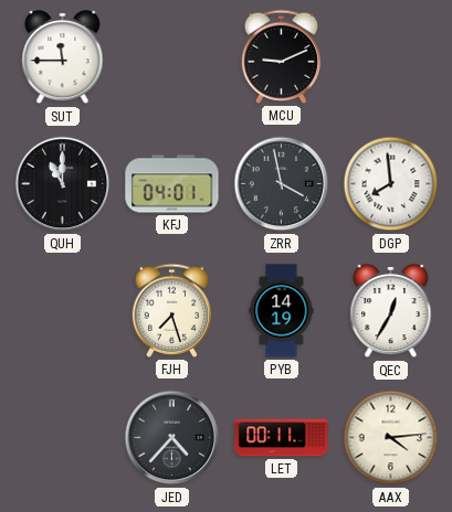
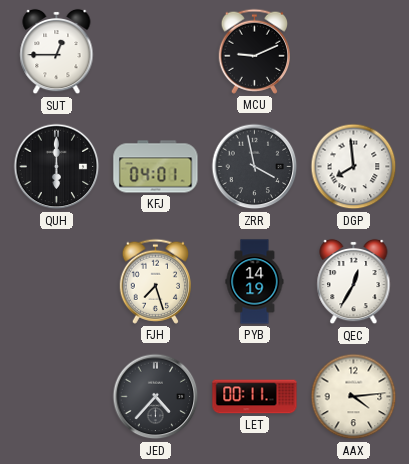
SUT: 11:45 -> 12:45 (57, 52)
QUH: 11:00 -> 6:00 (57, 167)
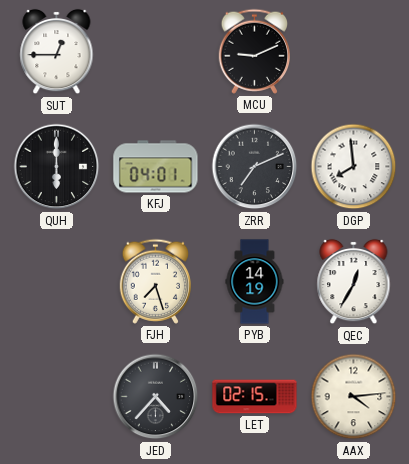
ZRR: 3:58 -> 7:11 (255, 167)
LET: 00:11 -> 02:15 (255, 397)
